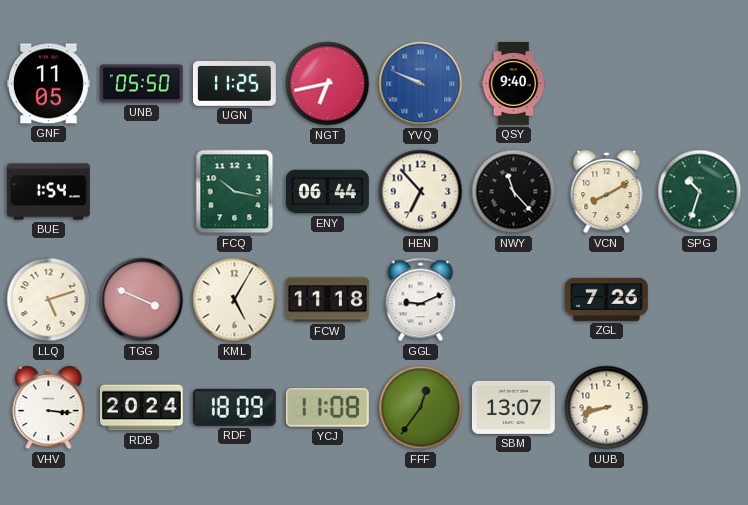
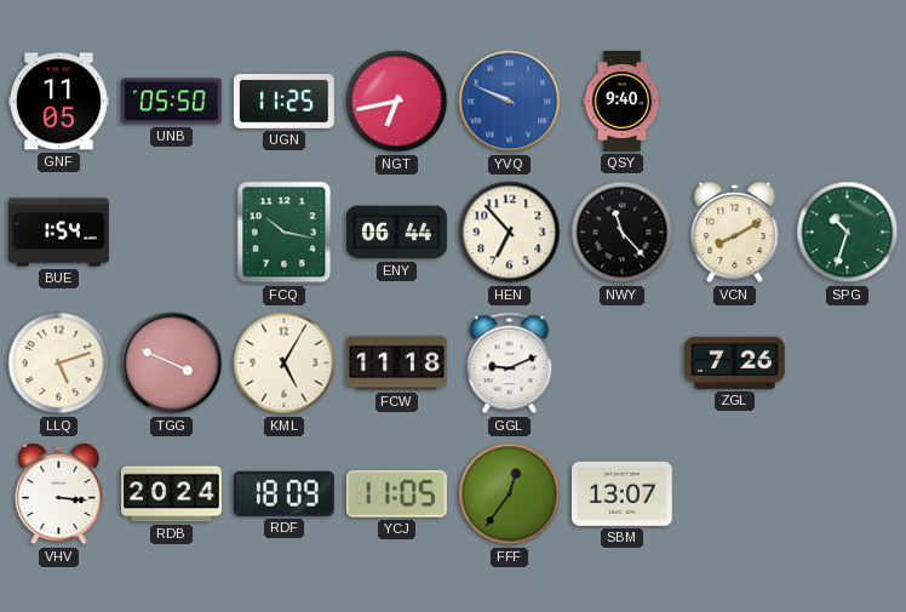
YCJ: 11:08 -> 11:05 (396, 494)
UUB: 8:42 -> none (607, 408)
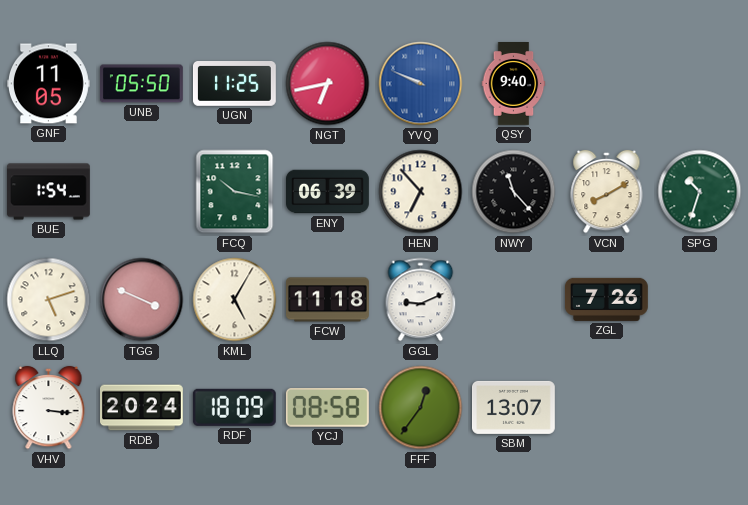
ENY: 06:44 -> 06:39 (328, 192)
YCJ: 11:05 -> 08:58 (327, 408)
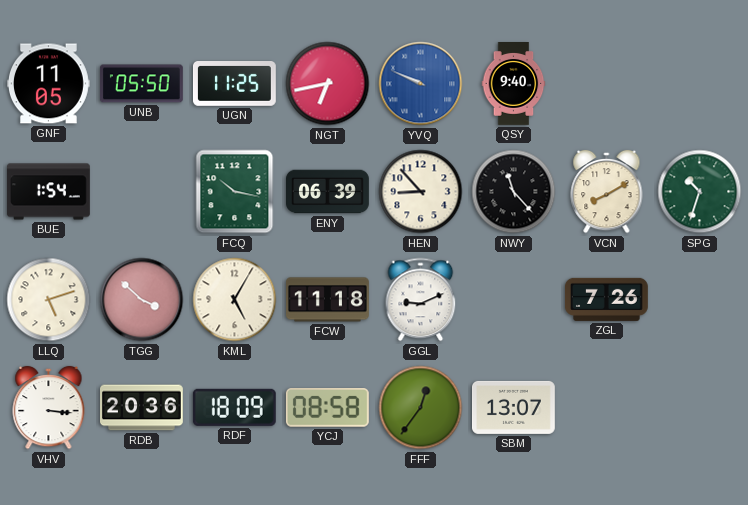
HEN: 6:53 -> 8:53 (421, 192)
TGG: 3:49 -> 3:52 (142, 300)
RDB: 20:24 -> 20:36 (142, 408)
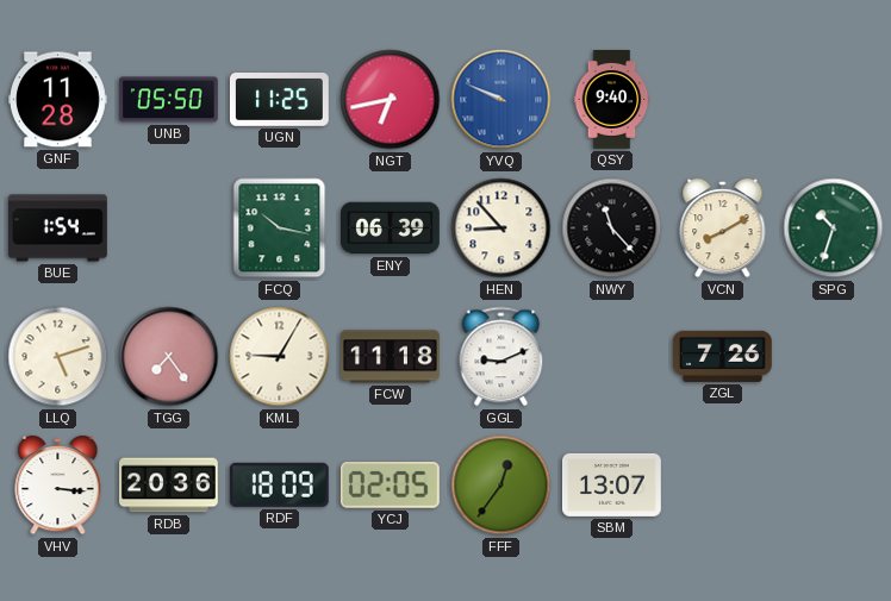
GNF: 11:05 -> 11:28 (58, 100)
TGG: 3:52 -> 7:24 (169, 357)
KML: 5:05 -> 9:05 (280, 357)
YCJ: 08:58 -> 02:05 (390, 486)
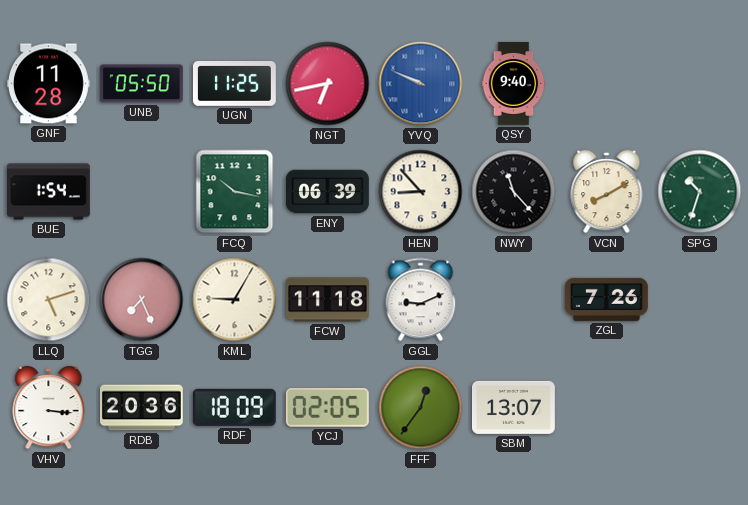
TGG: 7:24 -> 7:26 (142, 300)
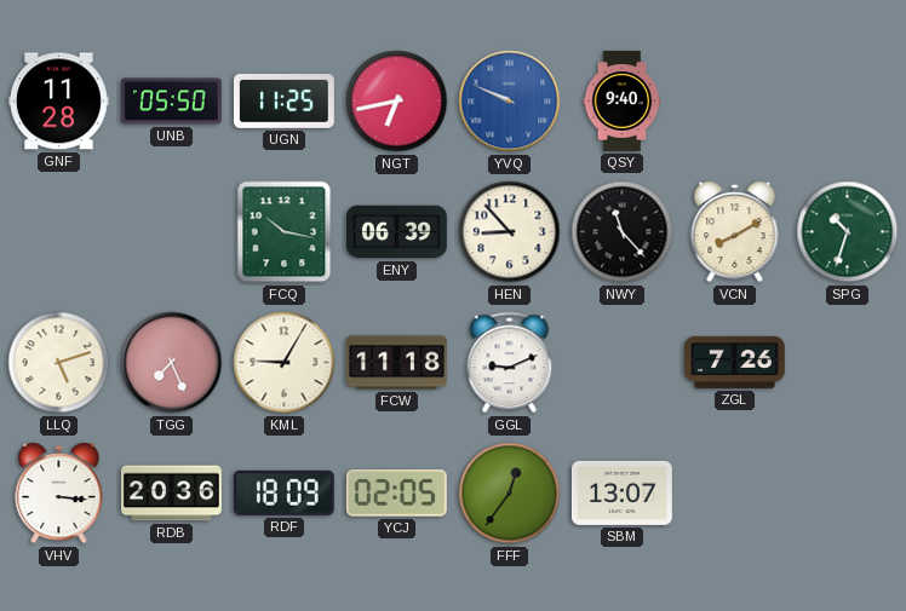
BUE: 1:54 -> none (49, 192)
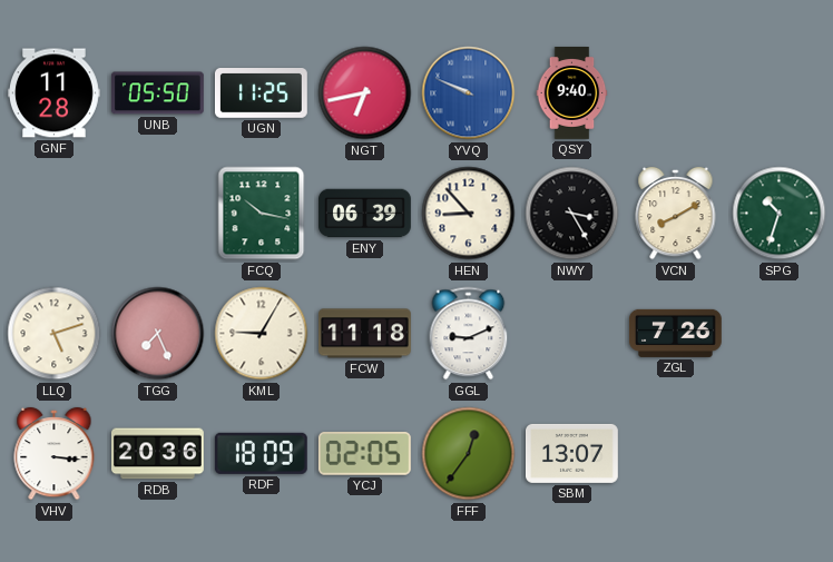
NWY: 11:23 -> 3:25 (572, 214)
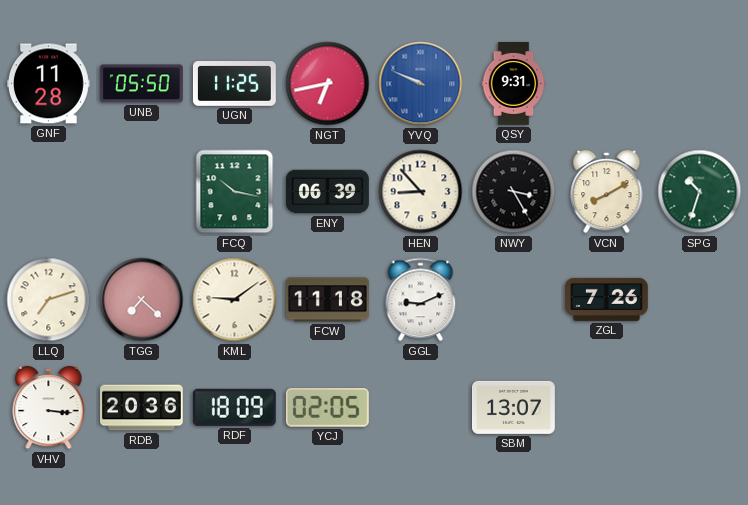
QSY: 9:40 -> 9:31 (514, 84)
LLQ: 5:12 -> 7:12 (49, 300)
TGG: 7:26 -> 7:22 (142, 300)
KML: 9:05 -> 9:09 (235, 300)
FFF: 12:36 -> none (469, 454)
